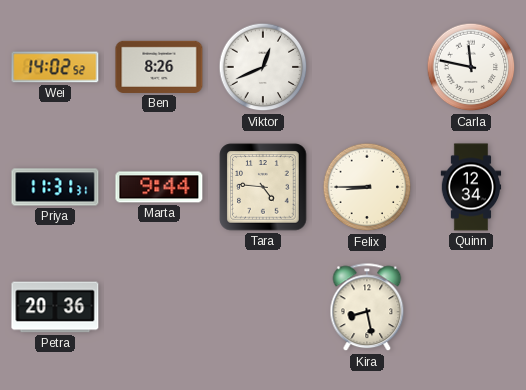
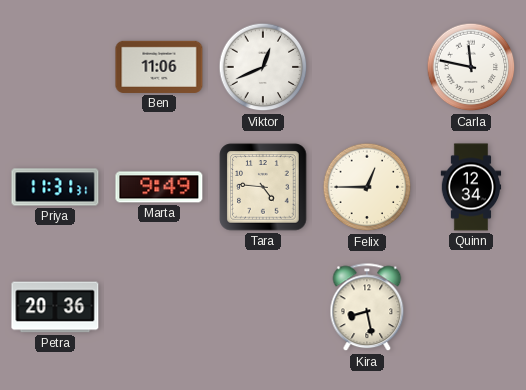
Wei: 14:02 -> none (55, 67)
Ben: 8:26 -> 11:06 (159, 67)
Marta: 9:44 -> 9:49 (159, 187)
Felix: 8:45 -> 12:45 (367, 187)
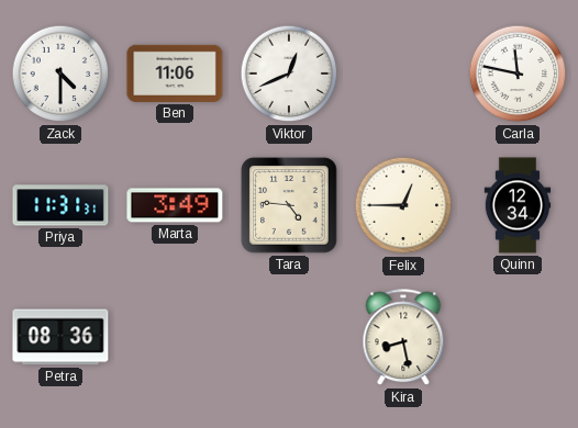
Zack: none -> 4:30 (60, 74)
Marta: 9:49 -> 3:49 (175, 205)
Petra: 20:36 -> 08:36 (60, 337)
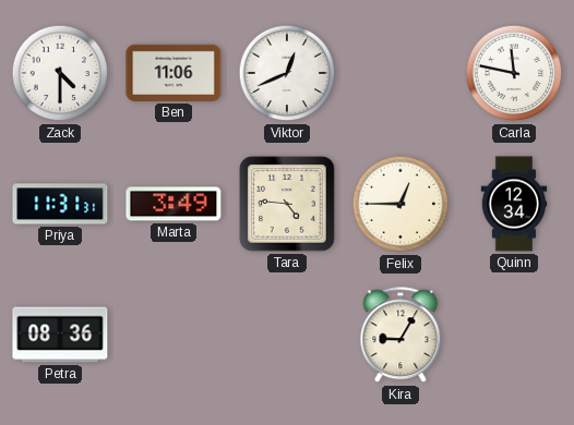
Kira: 8:28 -> 9:05 (400, 336)
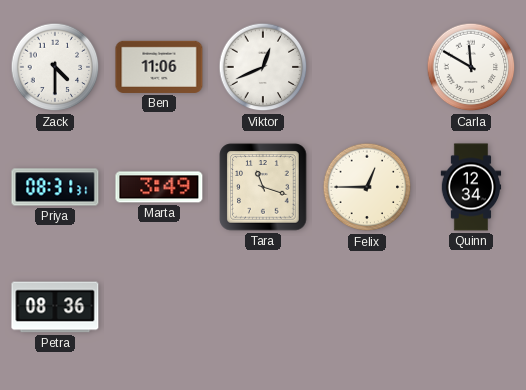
Carla: 11:47 -> 11:50 (471, 67)
Priya: 11:31 -> 08:31 (55, 187)
Tara: 4:46 -> 11:18 (263, 187)
Kira: 9:05 -> none (400, 336)
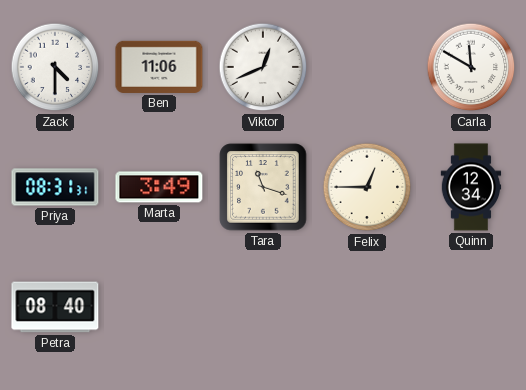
Petra: 08:36 -> 08:40 (55, 307)
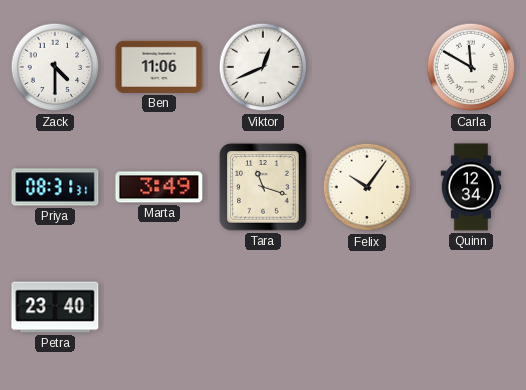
Felix: 12:45 -> 10:06 (367, 187)
Petra: 08:40 -> 23:40 (55, 307)
